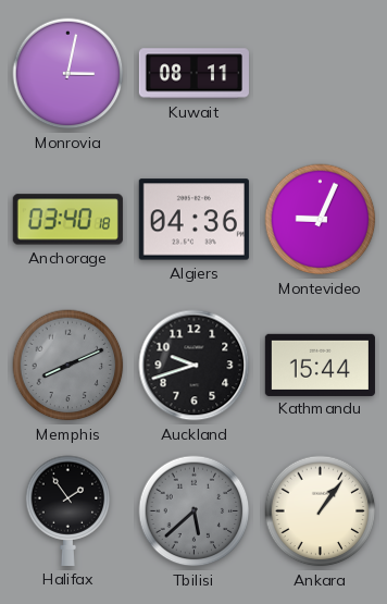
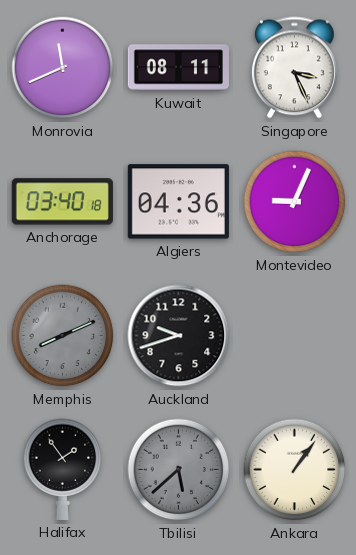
Monrovia: 3:02 -> 11:41 (63, 68)
Singapore: none -> 3:26 (294, 68)
Kathmandu: 15:44 -> none (320, 365)
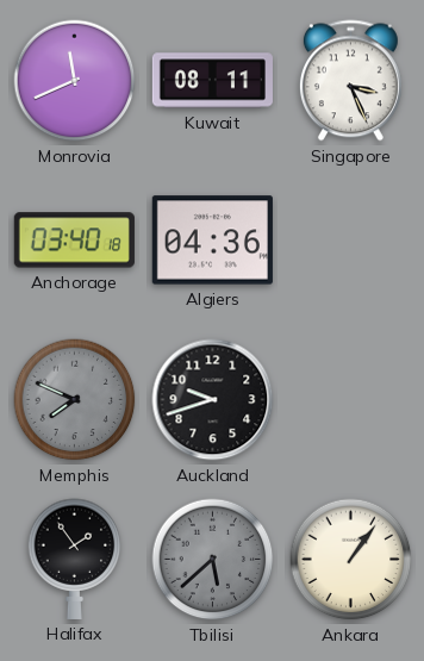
Montevideo: 9:04 -> none (295, 202)
Memphis: 8:11 -> 7:49 (75, 400)
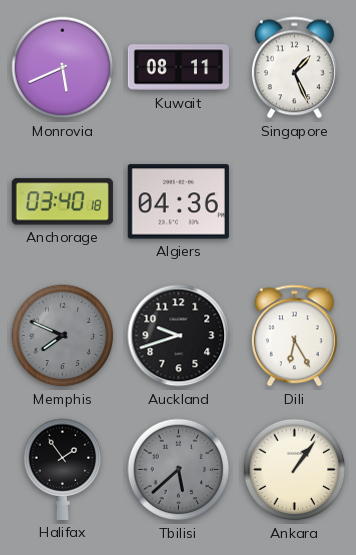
Monrovia: 11:41 -> 5:41 (63, 68)
Singapore: 3:26 -> 1:26 (294, 68)
Dili: none -> 6:25 (294, 336)
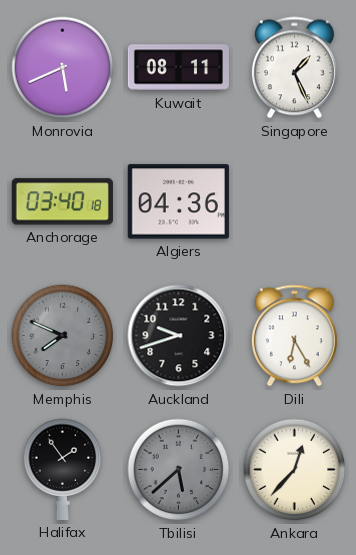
Ankara: 1:06 -> 12:37 (295, 470)
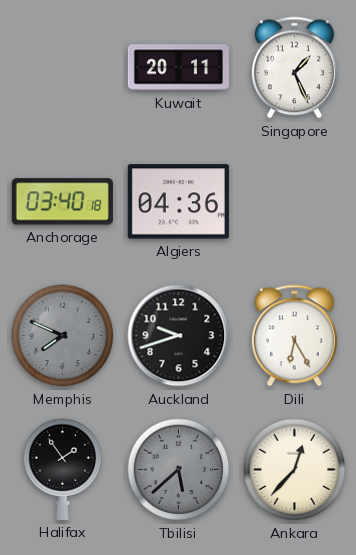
Monrovia: 5:41 -> none (63, 68)
Kuwait: 08:11 -> 20:11 (178, 68)
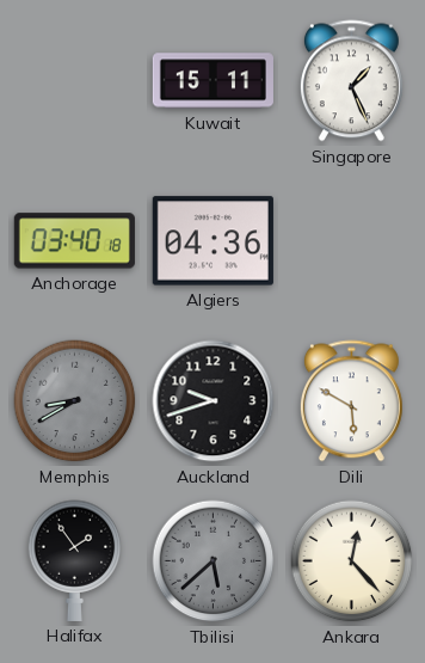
Kuwait: 20:11 -> 15:11 (213, 81)
Memphis: 7:49 -> 8:40 (75, 401)
Dili: 6:25 -> 5:50 (351, 401)
Ankara: 12:37 -> 12:23 (352, 561)
